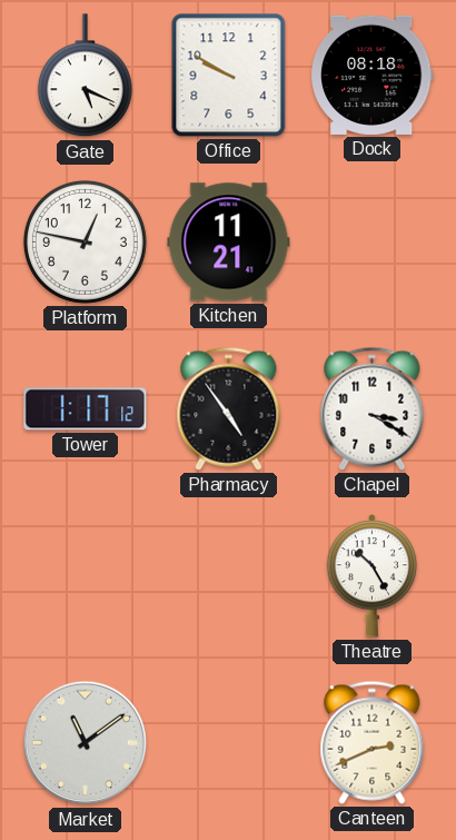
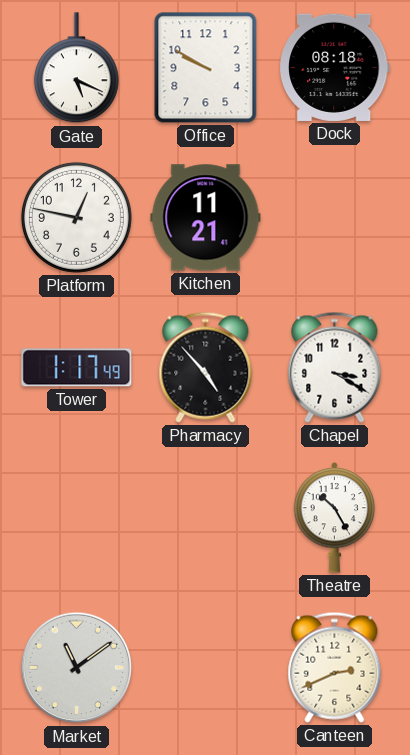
Tower: 1:17:12 -> 1:17:49 (77, 368)
Pharmacy: 4:54 -> 4:53 (206, 367)
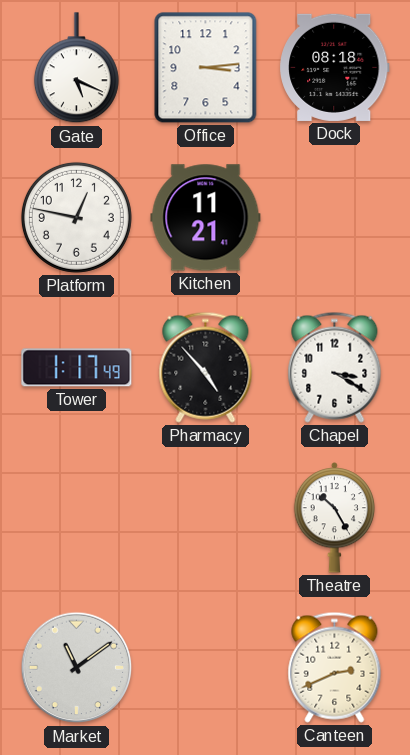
Office: 9:50 -> 3:14 (206, 68)
